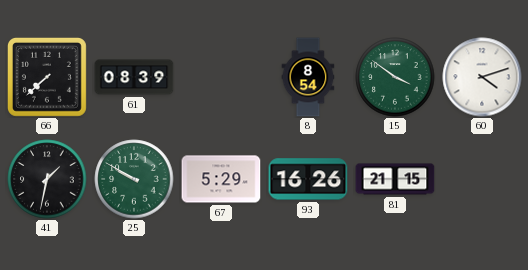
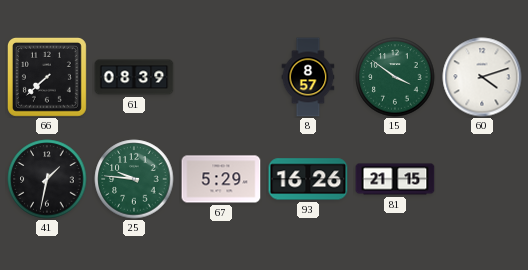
8: 8:54 -> 8:57 (308, 77)
25: 9:50 -> 9:46 (134, 179)
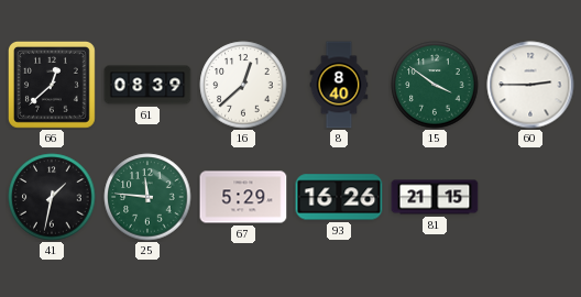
66: 7:38 -> 12:38 (52, 85)
16: none -> 12:38 (243, 85)
8: 8:57 -> 8:40 (339, 85)
60: 4:12 -> 2:45 (530, 85)
25: 9:46 -> 11:46 (147, 197)
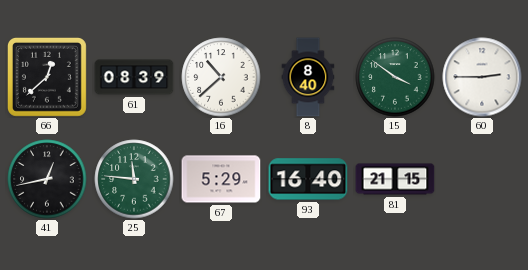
16: 12:38 -> 10:38 (221, 77)
41: 1:32 -> 12:43 (47, 179)
93: 16:26 -> 16:40 (308, 179)
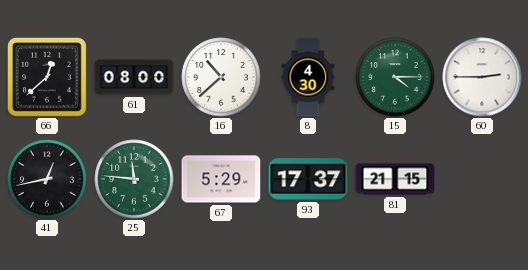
61: 08:39 -> 08:00 (134, 77)
8: 8:40 -> 4:30 (308, 77)
15: 3:51 -> 4:15 (395, 77)
93: 16:40 -> 17:37 (308, 179)
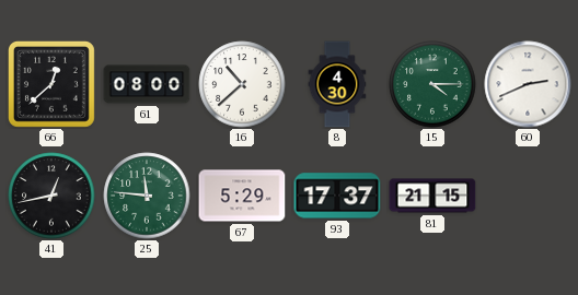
60: 2:45 -> 2:41 (528, 84)
